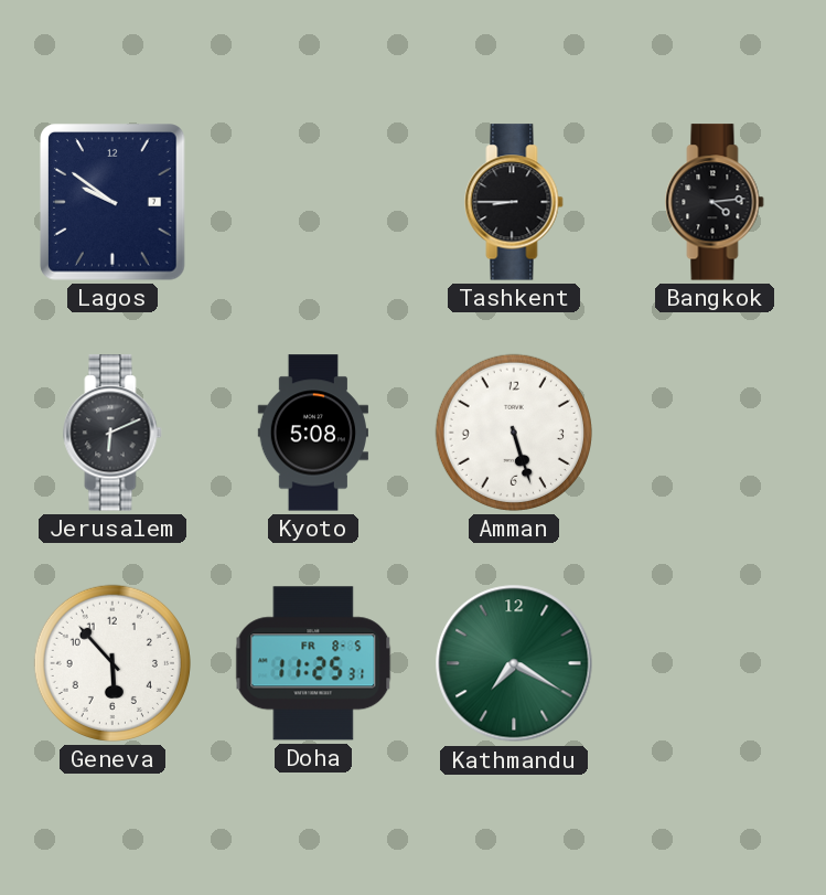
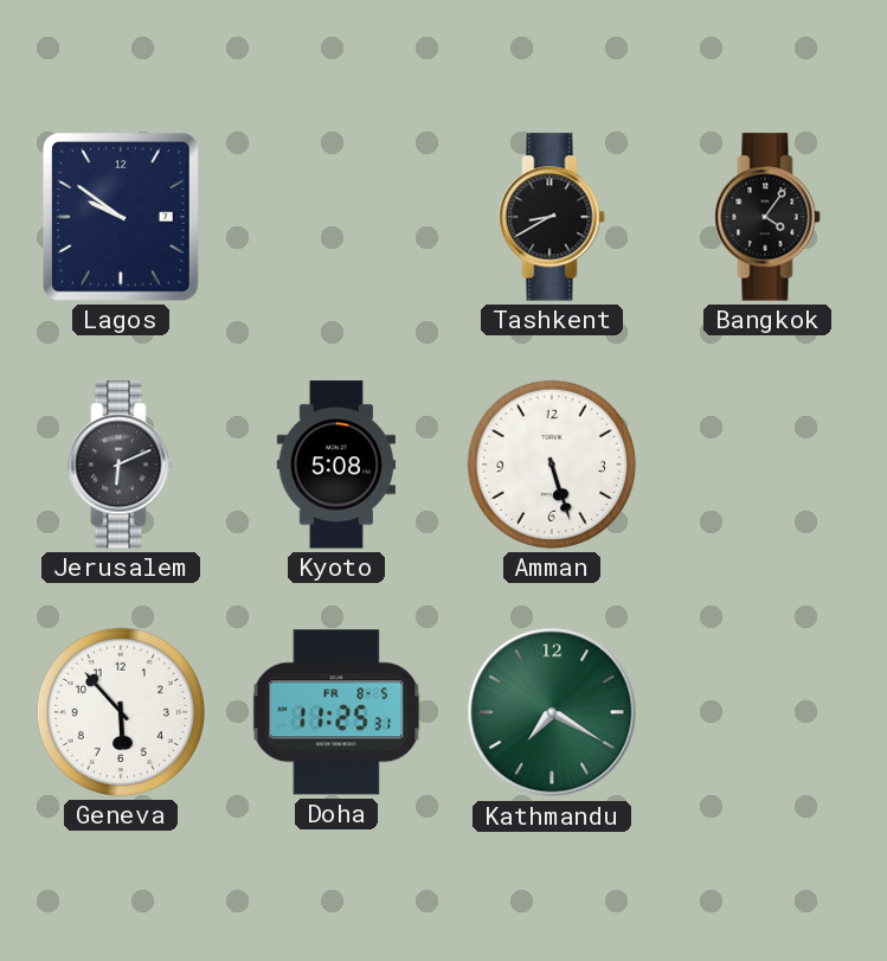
Tashkent: 8:45 -> 8:40 (552, 217)
Bangkok: 4:14 -> 4:06 (767, 217)
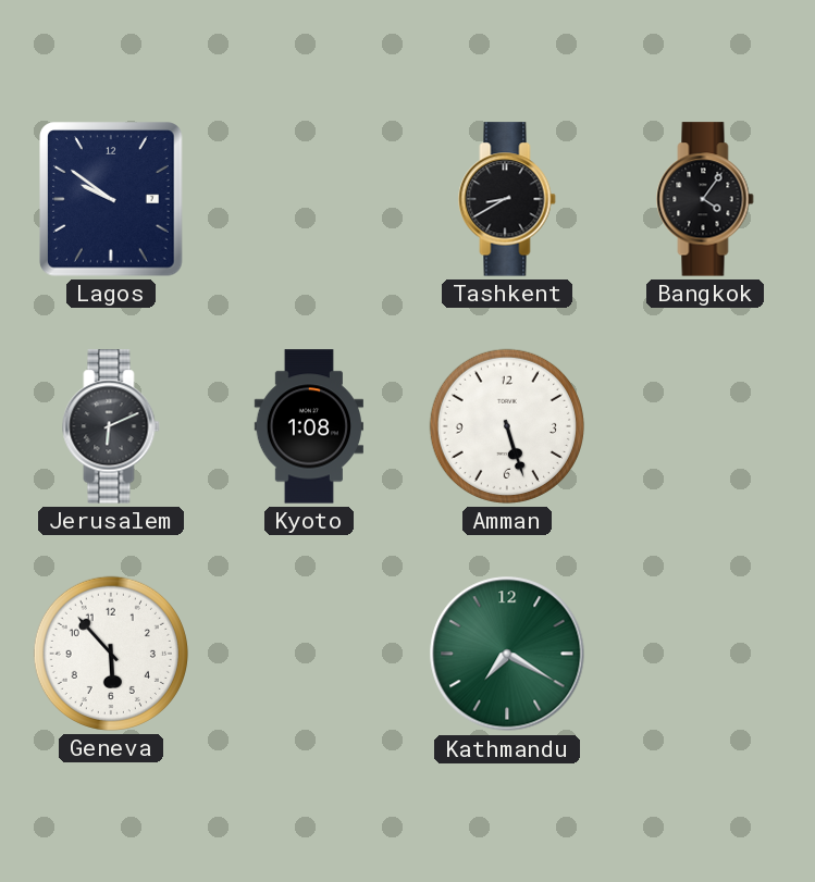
Kyoto: 5:08 -> 1:08 (309, 426)
Doha: 11:25 -> none (336, 712)
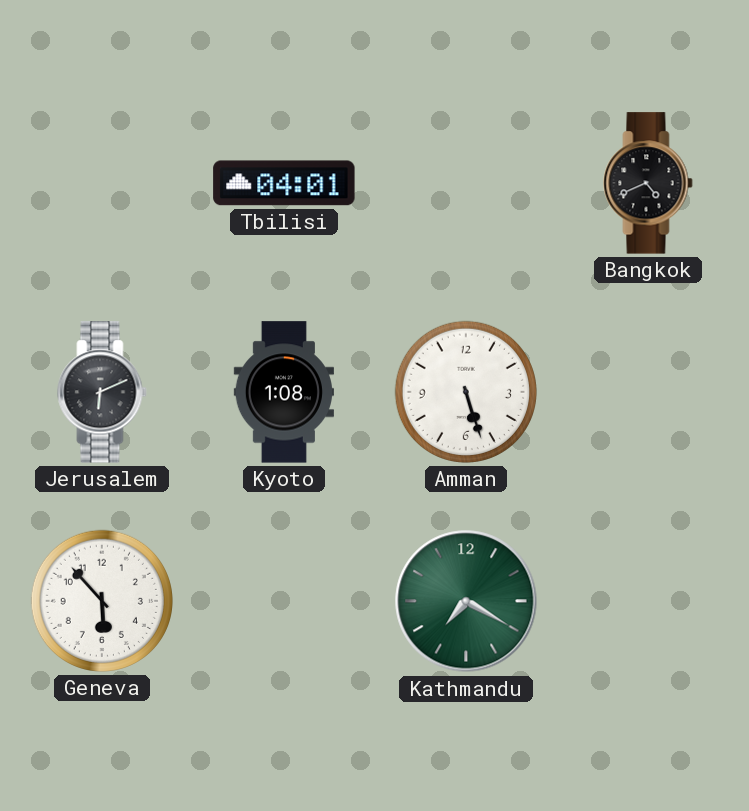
Lagos: 9:51 -> none (112, 199)
Tbilisi: none -> 04:01 (284, 183)
Tashkent: 8:40 -> none (507, 199)
Bangkok: 4:06 -> 4:41 (648, 183)
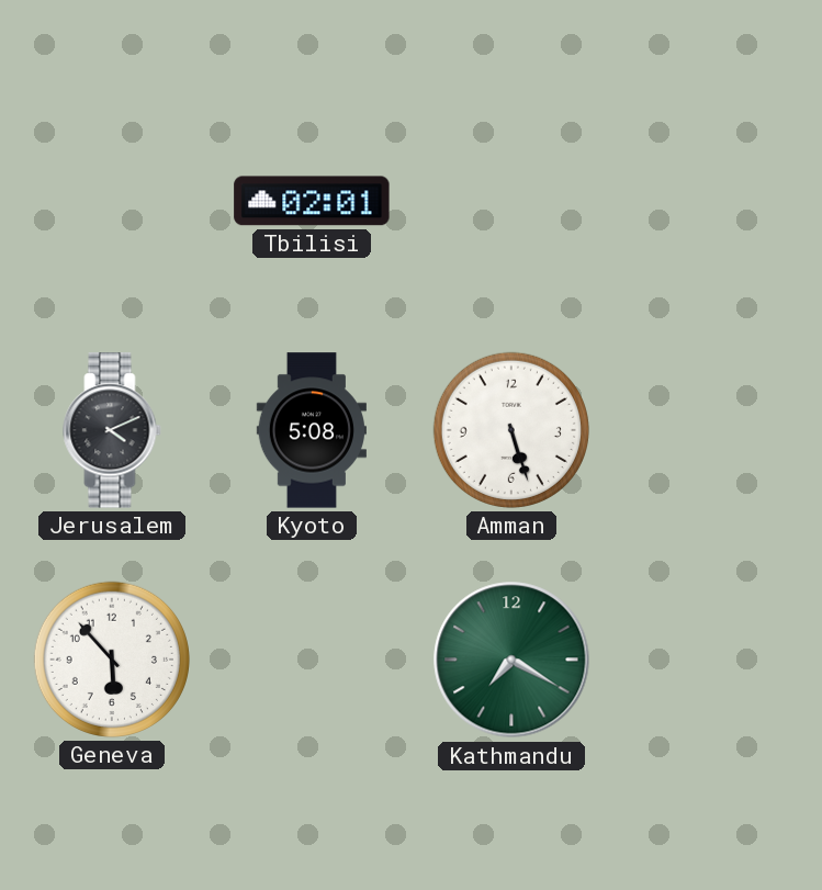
Tbilisi: 04:01 -> 02:01 (312, 201)
Bangkok: 4:41 -> none (648, 183)
Jerusalem: 6:11 -> 4:11 (112, 430)
Kyoto: 1:08 -> 5:08 (312, 430)
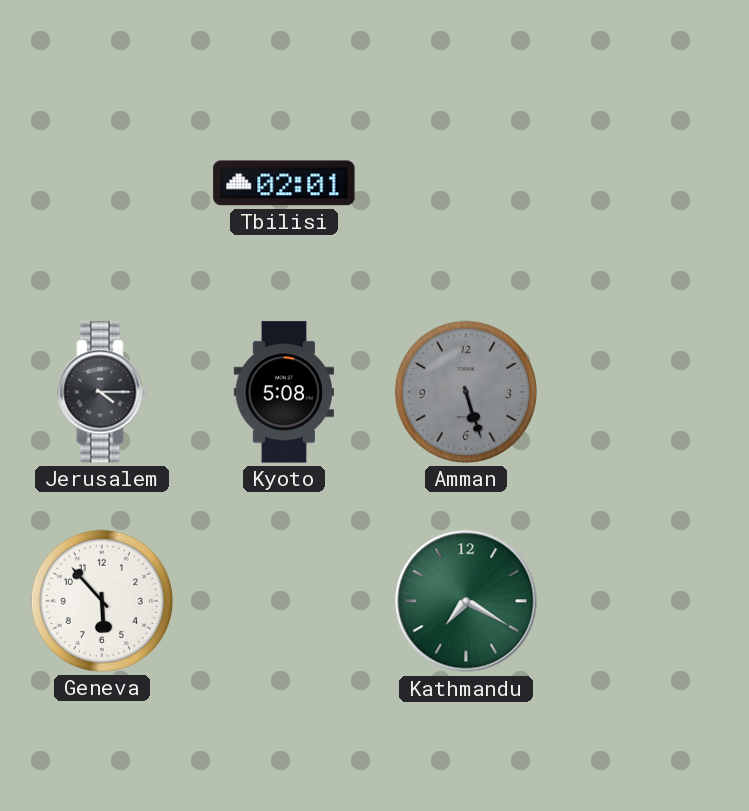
Jerusalem: 4:11 -> 4:15 (102, 392)
Amman dial: white -> grey (466, 392)
